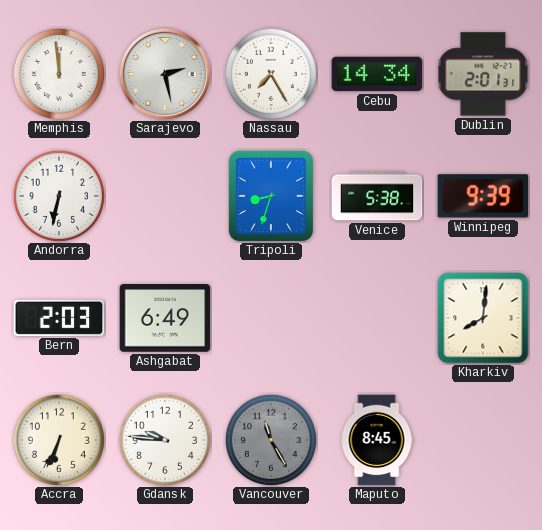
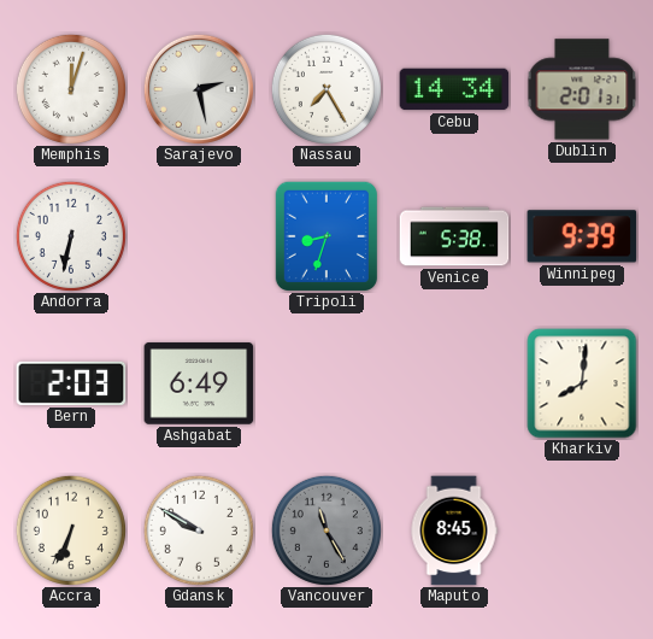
Memphis: 11:59 -> 12:03 (71, 89)
Gdansk: 9:46 -> 9:50 (199, 530)
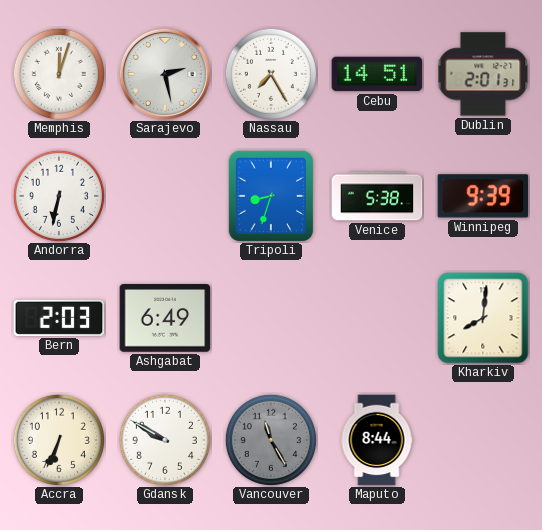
Cebu: 14:34 -> 14:51 (377, 74)
Maputo: 8:45 -> 8:44 (377, 440)
